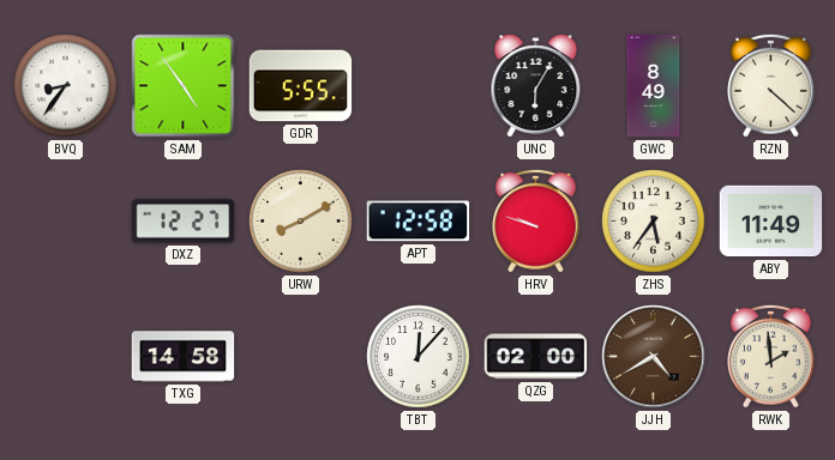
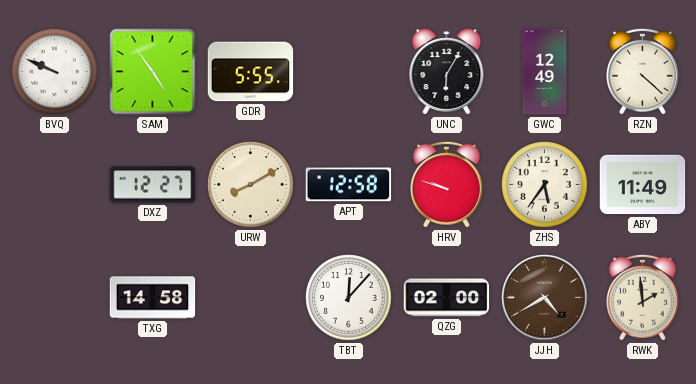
BVQ: 8:36 -> 9:49 (55, 72)
GWC: 8:49 -> 12:49 (545, 72)
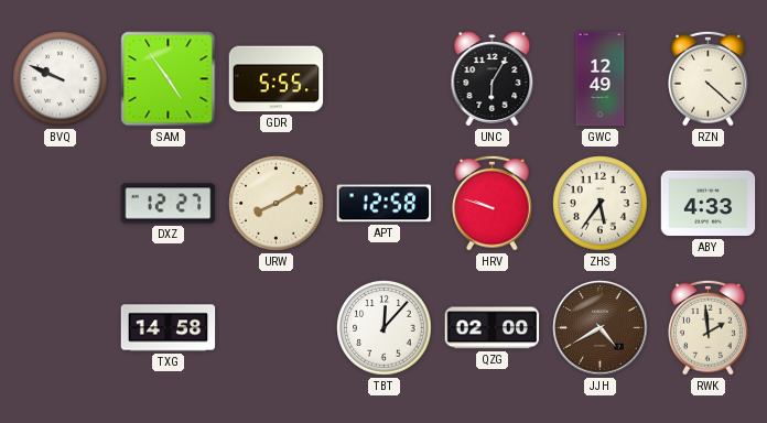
ABY: 11:49 -> 4:33 (709, 204)
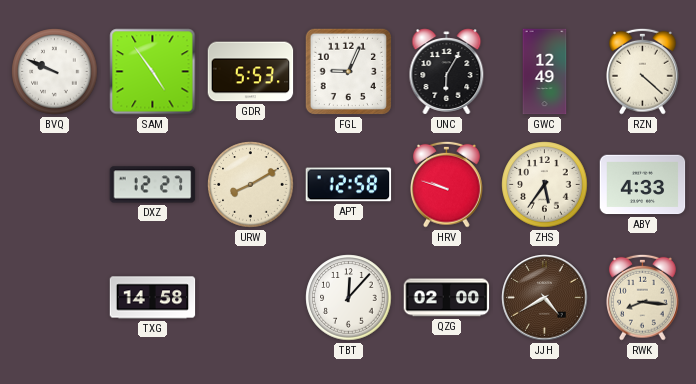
GDR: 5:55 -> 5:53 (251, 72)
FGL: none -> 9:04 (348, 71)
RWK: 1:59 -> 8:16 (643, 297)
